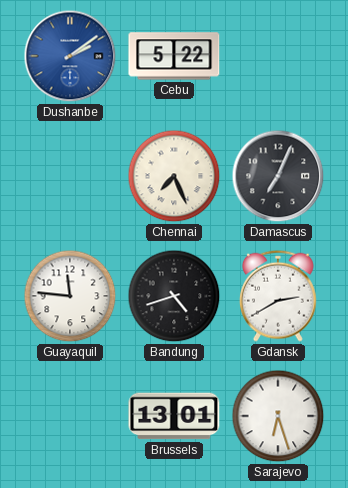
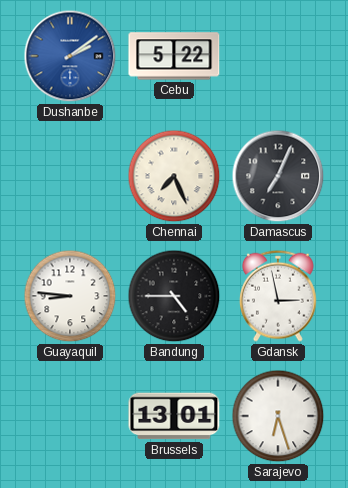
Guayaquil: 11:46 -> 8:46 (70, 296)
Bandung: 4:42 -> 4:45 (174, 296)
Gdansk: 2:40 -> 2:58 (278, 296)
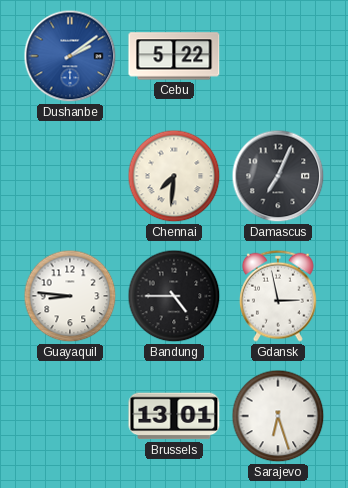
Chennai: 7:26 -> 7:31 (174, 176)
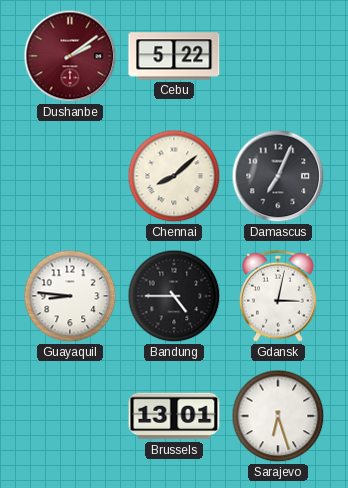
Dushanbe dial: blue -> burgundy (70, 56)
Chennai: 7:31 -> 8:08 (174, 176)
Gdansk: 2:58 -> 3:02 (278, 296)
